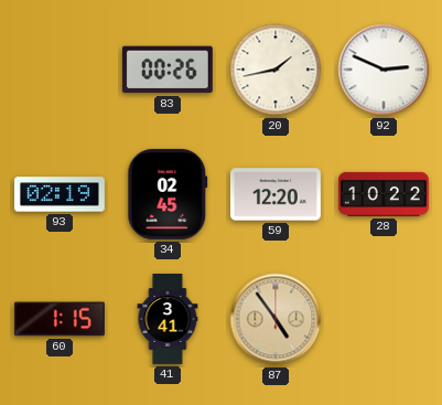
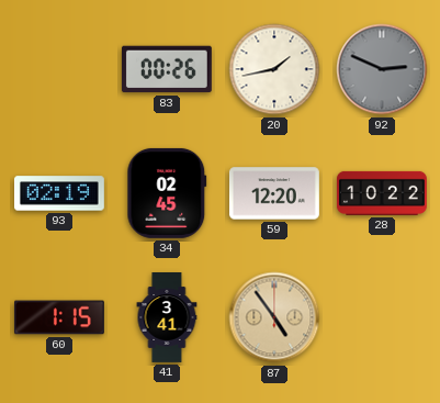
92 dial: white -> grey (382, 69)
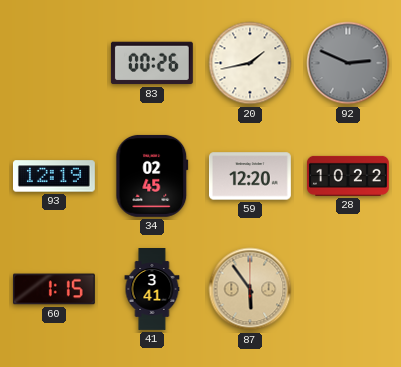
93: 02:19 -> 12:19 (54, 176)
87: 4:54 -> 5:54 (250, 289)
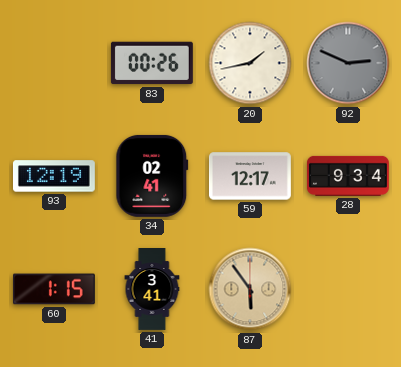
34: 02:45 -> 02:41 (152, 176)
59: 12:20 -> 12:17 (250, 176)
28: 10:22 -> 9:34 (348, 176)
